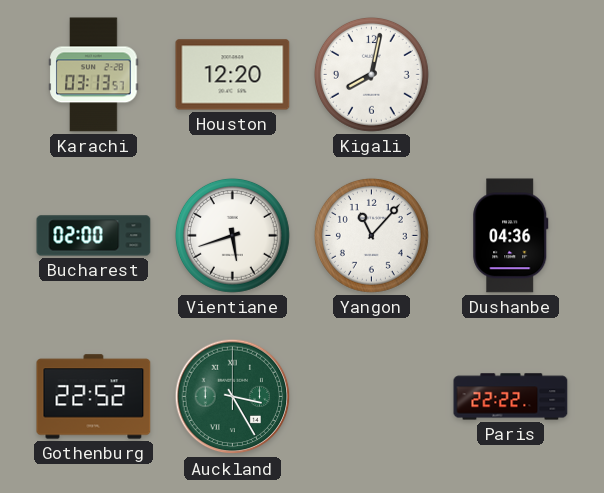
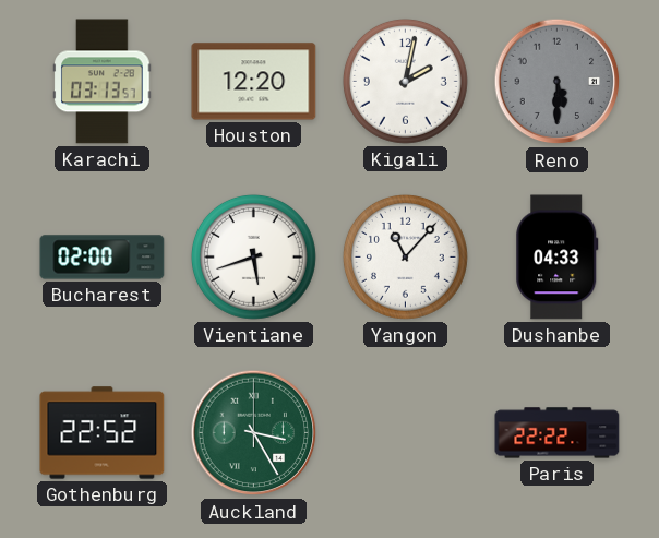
Kigali: 8:02 -> 2:02 (405, 81)
Reno: none -> 5:30 (558, 82)
Dushanbe: 04:36 -> 04:33 (558, 258)
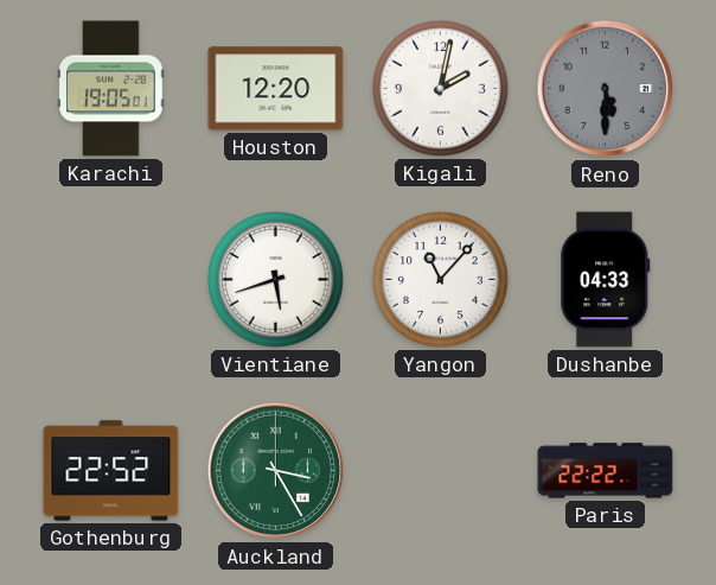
Karachi: 03:13 -> 19:05 (111, 89)
Bucharest: 02:00 -> none (103, 258)
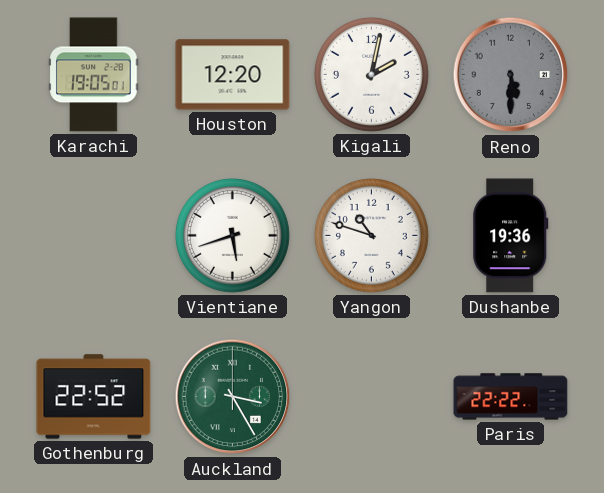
Yangon: 11:07 -> 10:48 (371, 235)
Dushanbe: 04:33 -> 19:36 (511, 236)
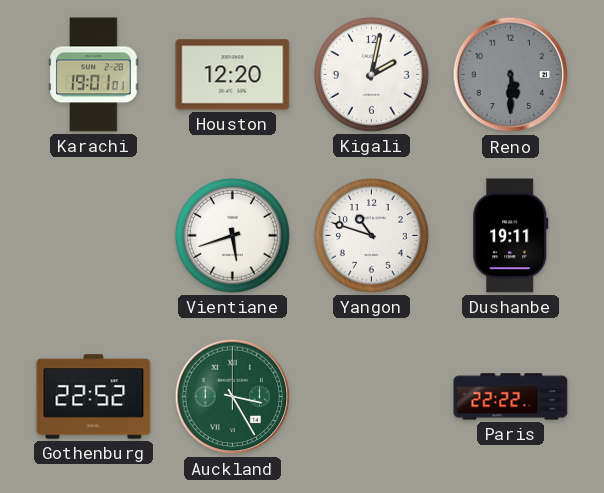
Karachi: 19:05 -> 19:01 (94, 75)
Dushanbe: 19:36 -> 19:11 (511, 236)
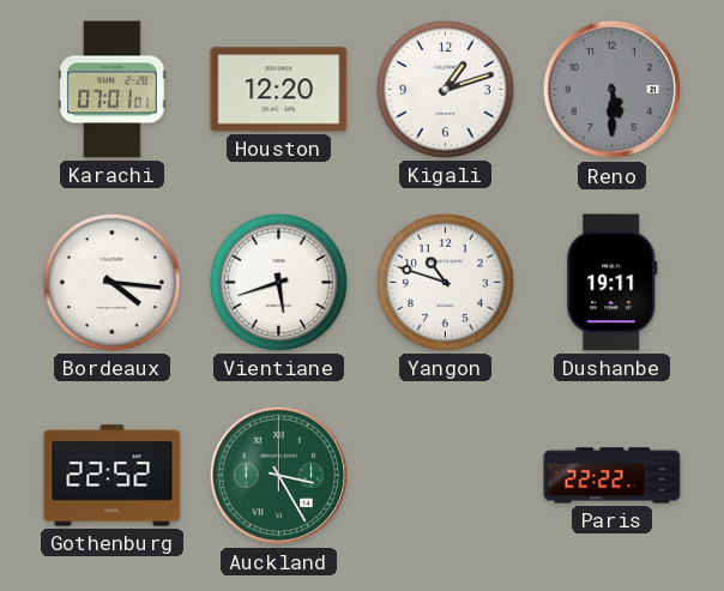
Karachi: 19:01 -> 07:01 (113, 90)
Kigali: 2:02 -> 1:12 (445, 89)
Bordeaux: none -> 4:16 (111, 282)
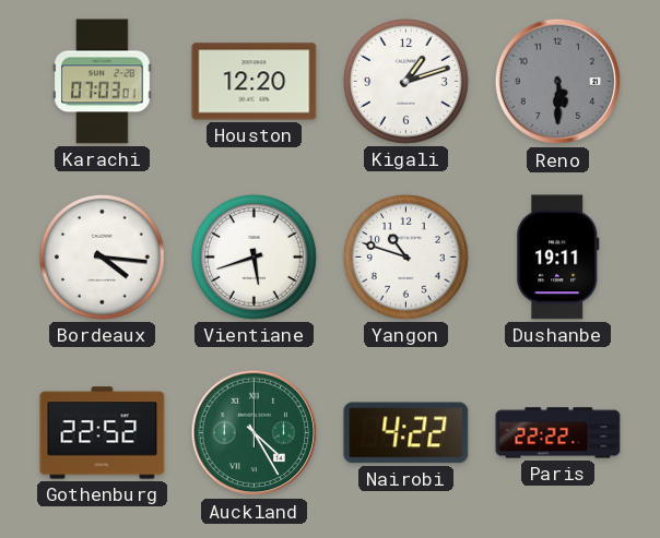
Karachi: 07:01 -> 07:03 (103, 82)
Auckland: 3:25 -> 4:25 (255, 433)
Nairobi: none -> 4:22 (406, 433)
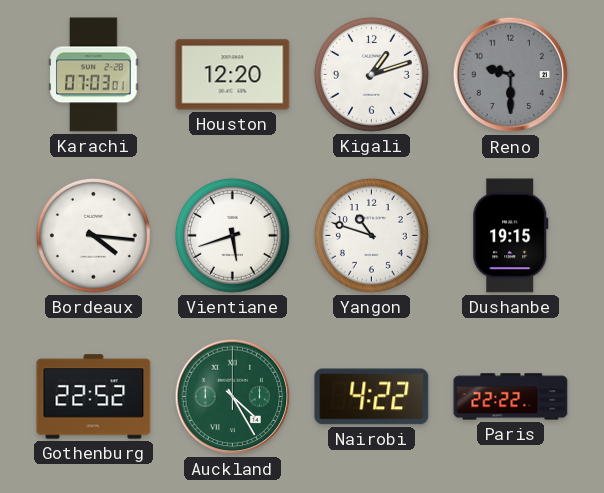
Reno: 5:30 -> 9:30 (511, 75)
Dushanbe: 19:11 -> 19:15 (511, 236)
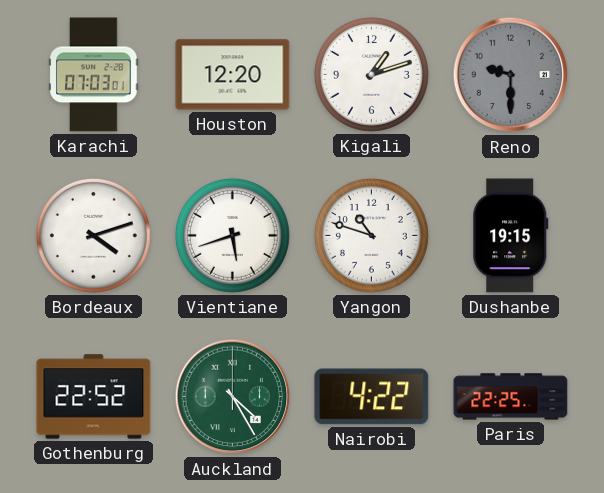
Bordeaux: 4:16 -> 4:12 (93, 235)
Paris: 22:22 -> 22:25 (511, 397)
